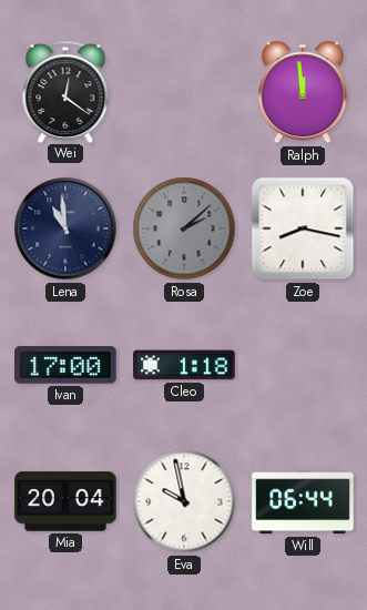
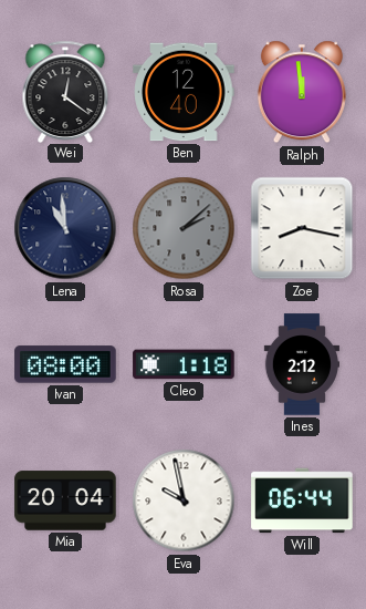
Ben: none -> 12:40 (184, 92)
Ivan: 17:00 -> 08:00 (65, 364)
Ines: none -> 2:12 (301, 364)
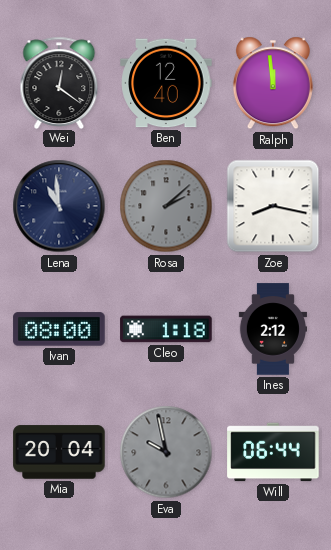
Eva dial: white -> grey (166, 452)
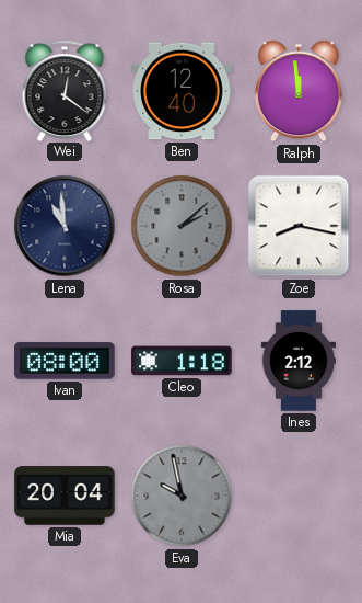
Will: 06:44 -> none (273, 452)
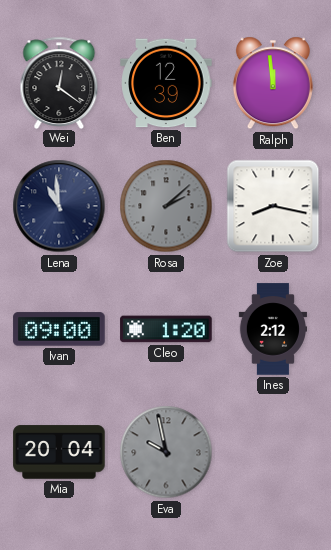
Ben: 12:40 -> 12:39 (166, 83)
Ivan: 08:00 -> 09:00 (59, 329)
Cleo: 1:18 -> 1:20 (166, 329)
